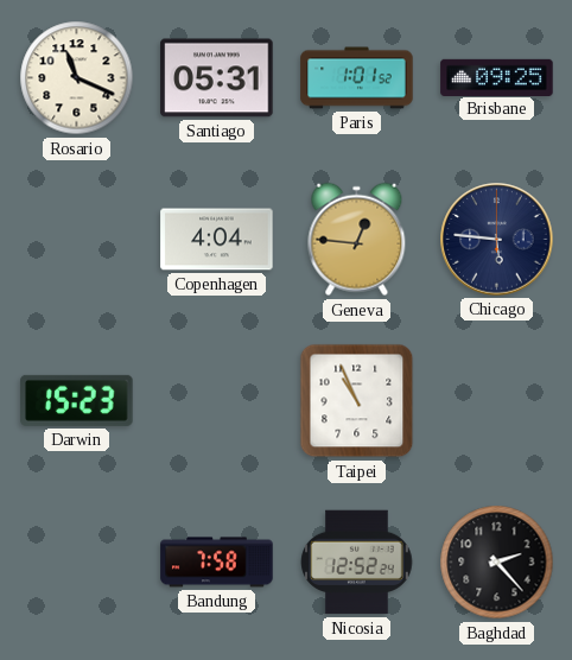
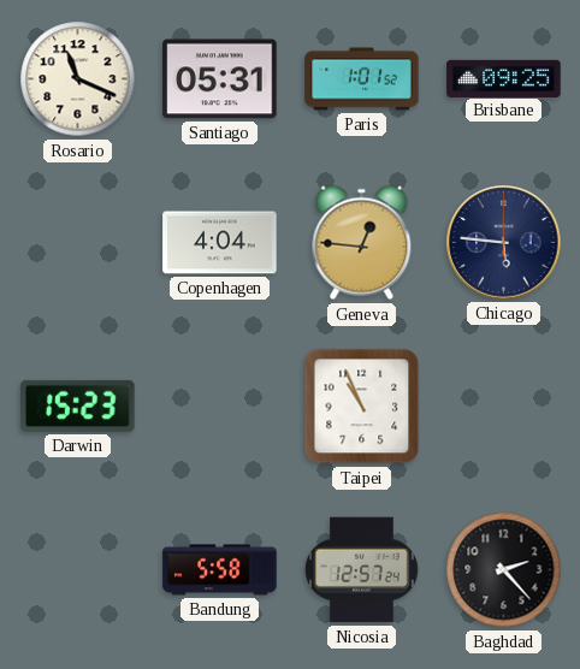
Bandung: 7:58 -> 5:58 (220, 570)
Nicosia: 12:52 -> 12:57 (362, 570)
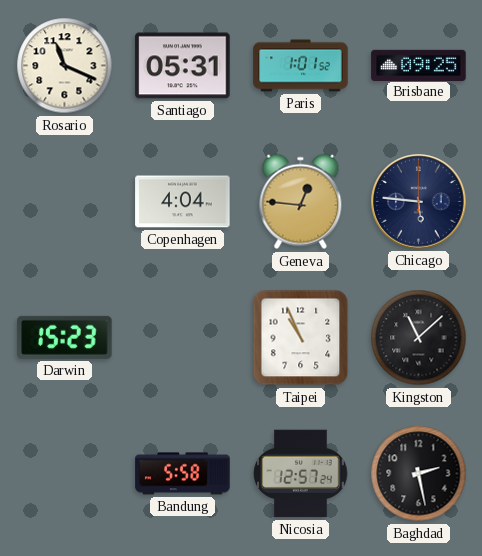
Kingston: none -> 11:08 (419, 338)
Baghdad: 2:23 -> 2:28 (419, 474)
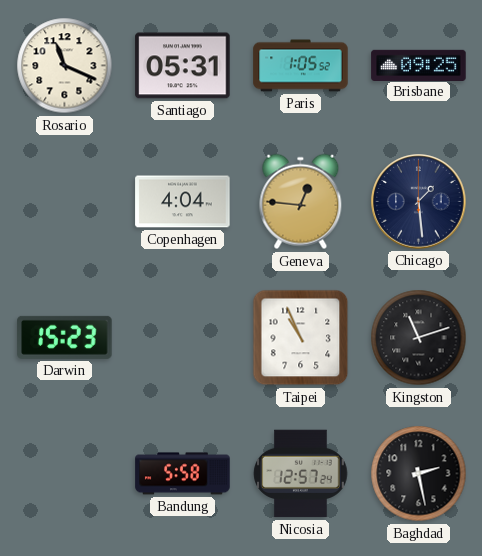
Paris: 1:01 -> 1:05 (301, 66)
Chicago: 5:46 -> 1:29 (419, 202)
Kingston: 11:08 -> 11:12 (419, 338)
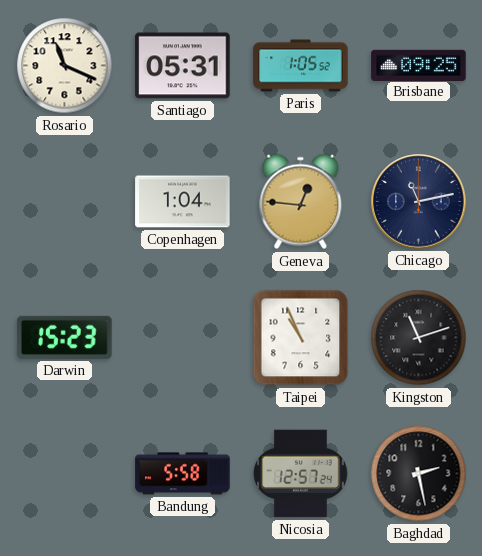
Copenhagen: 4:04 -> 1:04 (183, 202)
Chicago: 1:29 -> 11:13 (419, 202)
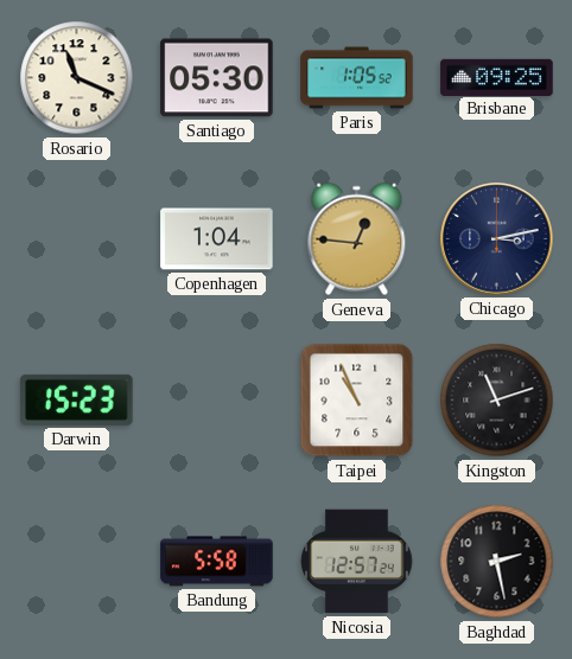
Santiago: 05:31 -> 05:30 (217, 78)
Chicago: 11:13 -> 3:13 (497, 239)
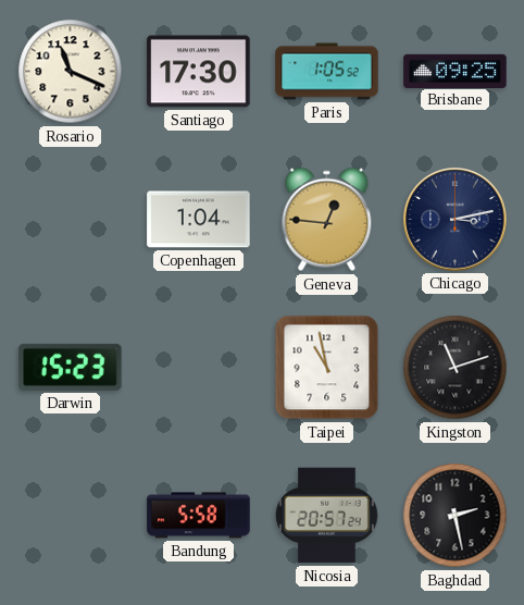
Santiago: 05:30 -> 17:30 (199, 72)
Taipei: 10:56 -> 10:58 (327, 368)
Nicosia: 12:57 -> 20:57 (327, 516)
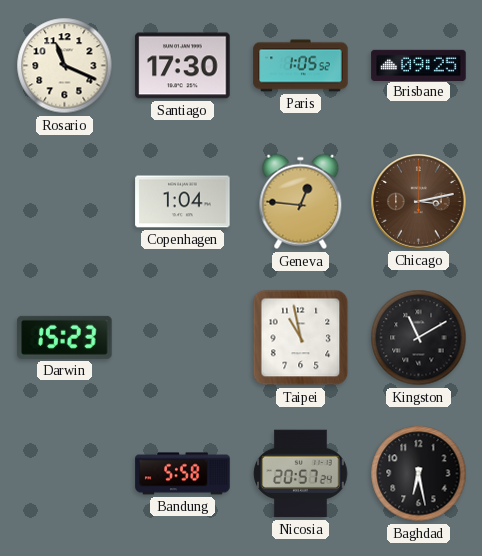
Chicago dial: navy -> brown (419, 202)
Kingston: 11:12 -> 11:10 (419, 338)
Baghdad: 2:28 -> 6:28 (419, 474)
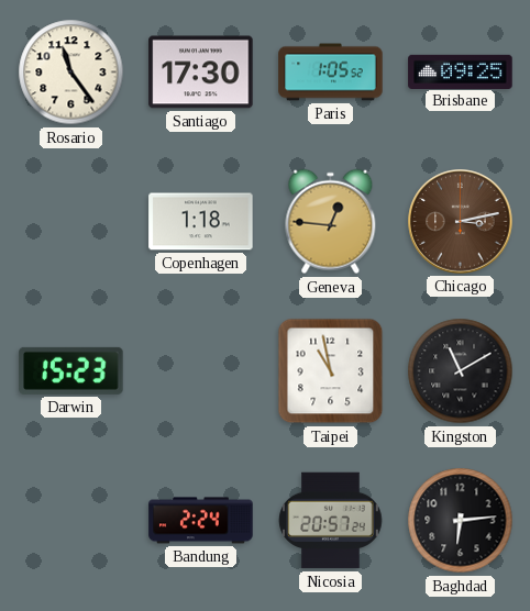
Rosario: 11:19 -> 11:24 (71, 73)
Copenhagen: 1:04 -> 1:18 (201, 222)
Bandung: 5:58 -> 2:24 (201, 521)
Baghdad: 6:28 -> 6:14 (461, 521)
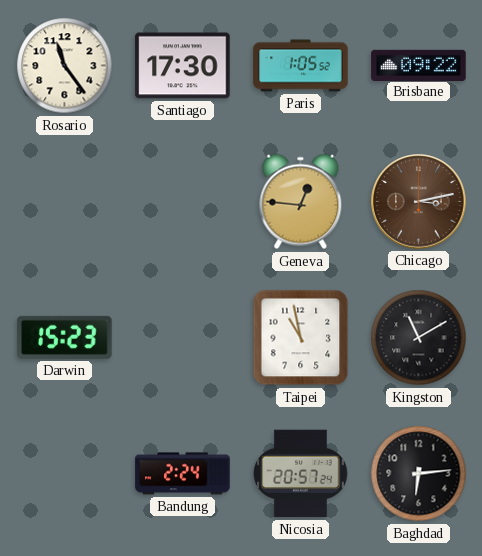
Brisbane: 09:25 -> 09:22 (419, 65)
Copenhagen: 1:18 -> none (201, 222)
